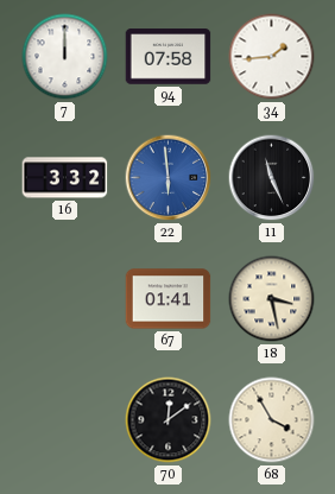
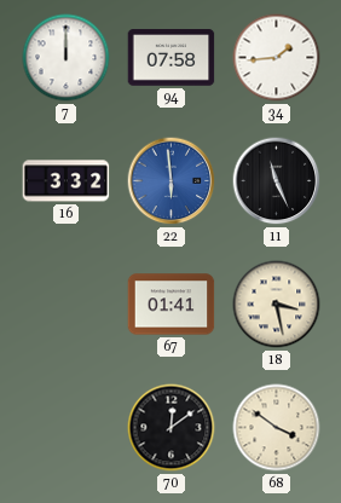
68: 3:55 -> 3:51 (277, 428)
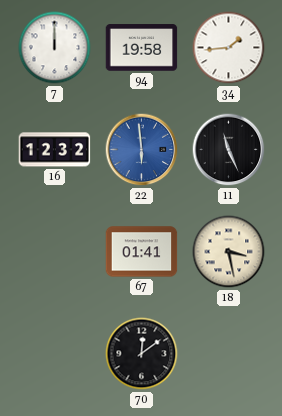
94: 07:58 -> 19:58 (142, 48)
16: 3:32 -> 12:32 (55, 150)
68: 3:51 -> none (277, 428)
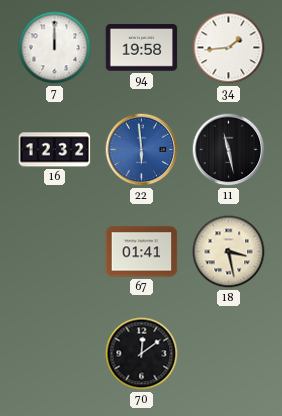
11: 11:26 -> 11:28 (229, 150)
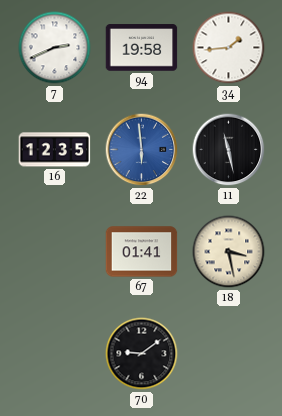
7: 12:00 -> 2:41 (55, 48)
16: 12:32 -> 12:35 (55, 150)
70: 12:09 -> 9:09 (142, 354)
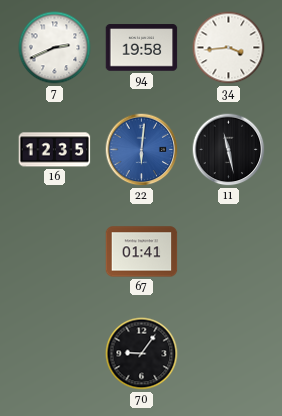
34: 1:44 -> 3:44 (229, 48)
22: 5:59 -> 6:01 (142, 150)
18: 3:28 -> none (229, 252)
70: 9:09 -> 9:06 (142, 354)
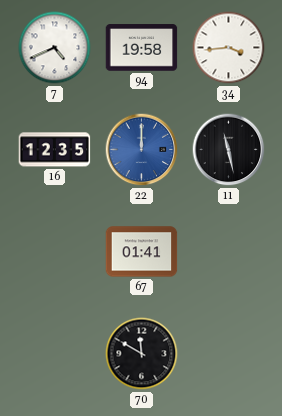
7: 2:41 -> 4:41 (55, 48)
22: 6:01 -> 12:00 (142, 150)
70: 9:06 -> 11:50 (142, 354)
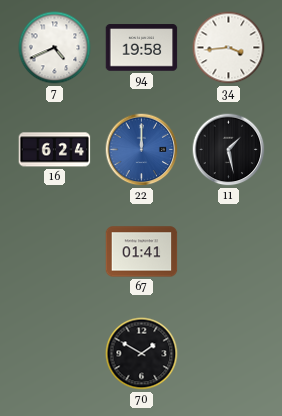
16: 12:35 -> 6:24 (55, 150)
11: 11:28 -> 1:28 (229, 150)
70: 11:50 -> 1:50 (142, 354)
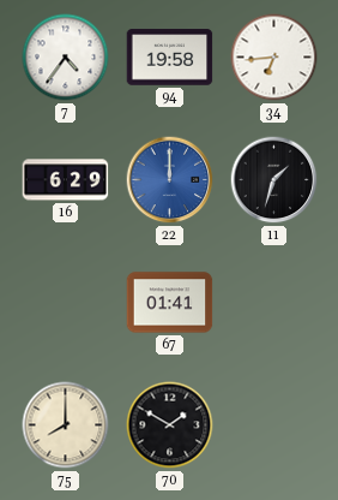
7: 4:41 -> 4:36 (66, 58)
34: 3:44 -> 6:44 (274, 58)
16: 6:24 -> 6:29 (66, 180)
11: 1:28 -> 1:33 (274, 180)
75: none -> 8:00 (66, 425)
